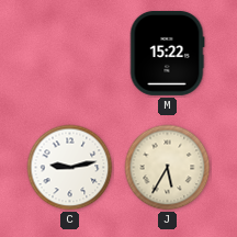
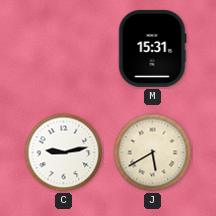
M: 15:22 -> 15:31 (152, 48)
J: 5:35 -> 5:40 (153, 153)
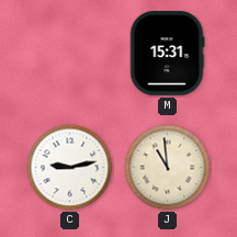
J: 5:40 -> 10:59 (168, 168)
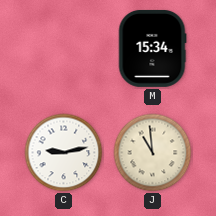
M: 15:31 -> 15:34 (152, 48)
